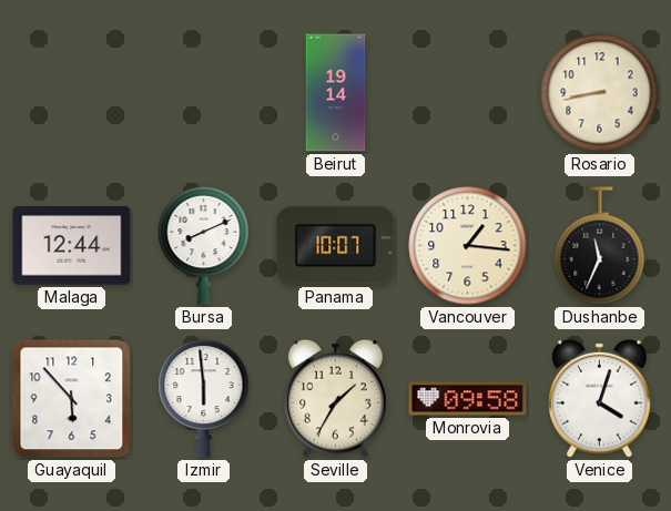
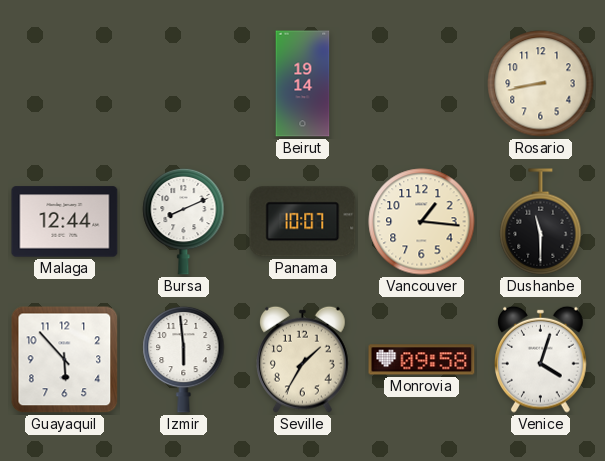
Dushanbe: 11:34 -> 11:30 (541, 222)
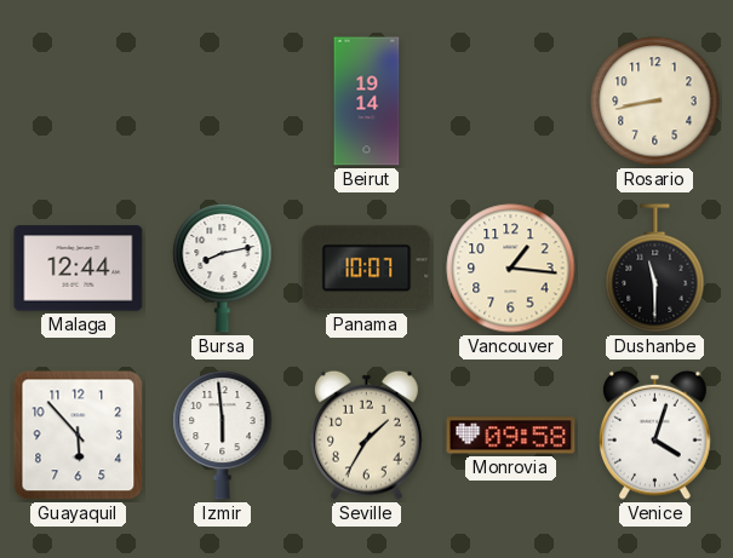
Bursa: 8:11 -> 8:13 (223, 268)
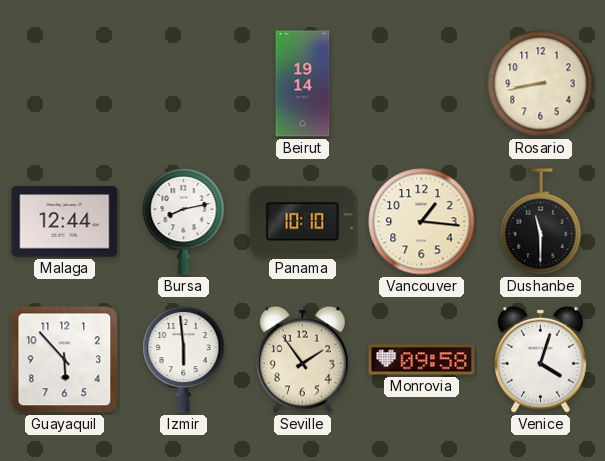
Panama: 10:07 -> 10:10 (303, 222)
Seville: 1:35 -> 1:54 (303, 359)
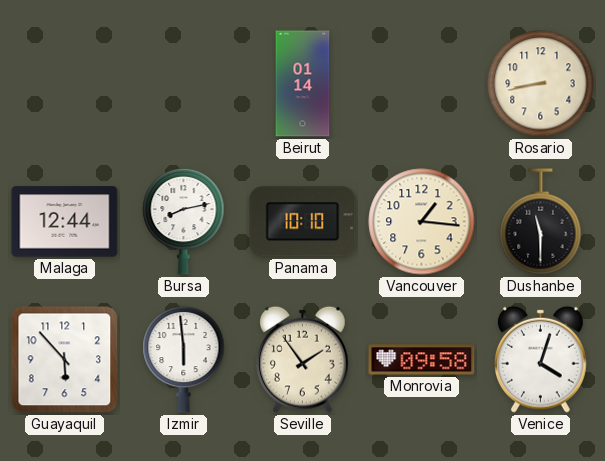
Beirut: 19:14 -> 01:14 (303, 84)
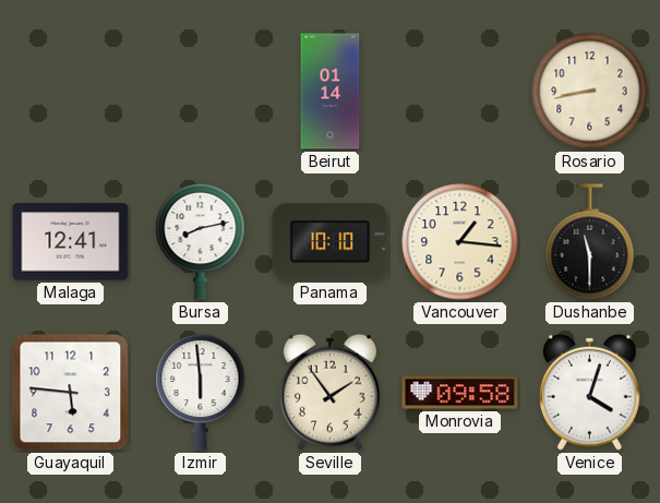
Malaga: 12:44 -> 12:41 (71, 242)
Guayaquil: 5:53 -> 5:46 (71, 393)
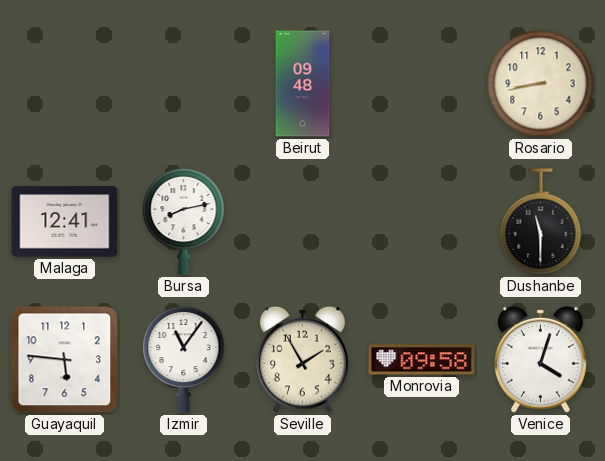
Beirut: 01:14 -> 09:48 (303, 84)
Panama: 10:10 -> none (331, 242)
Vancouver: 1:16 -> none (460, 242)
Izmir: 5:59 -> 11:06 (184, 359)
Seville: 1:54 -> 1:55 (303, 359)
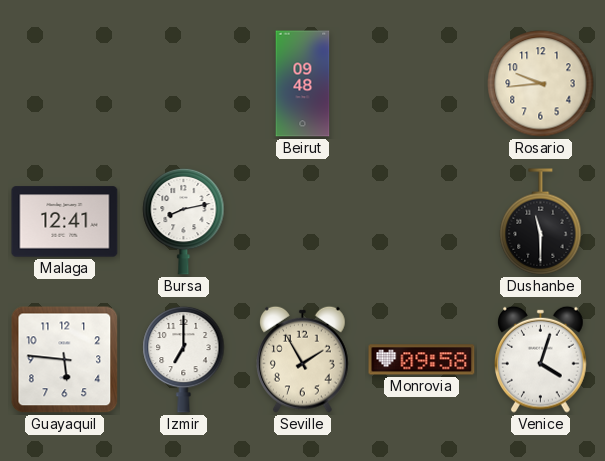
Rosario: 8:43 -> 9:44 (541, 84)
Izmir: 11:06 -> 7:00 (184, 359)
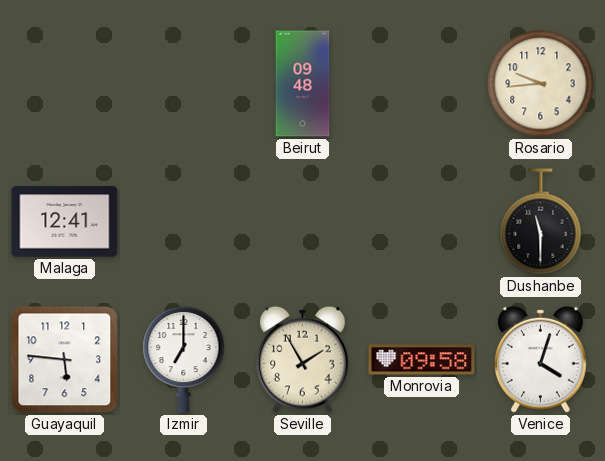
Bursa: 8:13 -> none (184, 221)
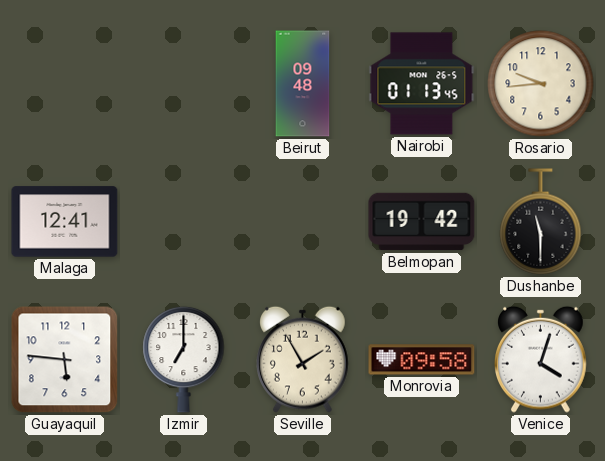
Nairobi: none -> 01:13 (422, 84)
Belmopan: none -> 19:42 (422, 222)
